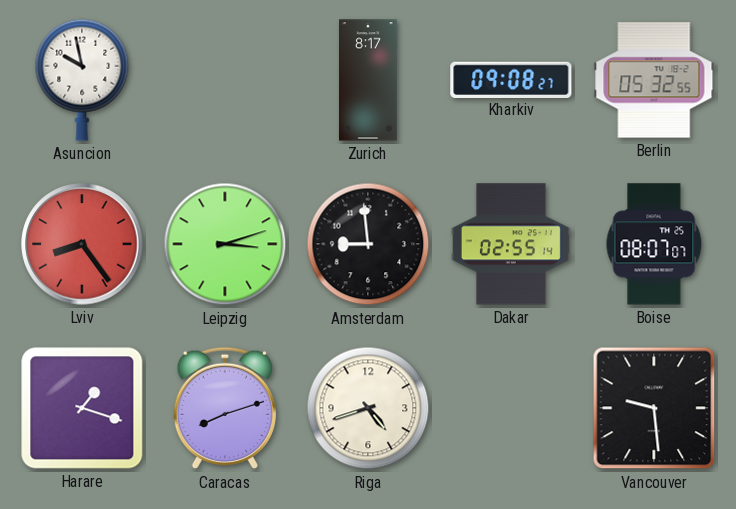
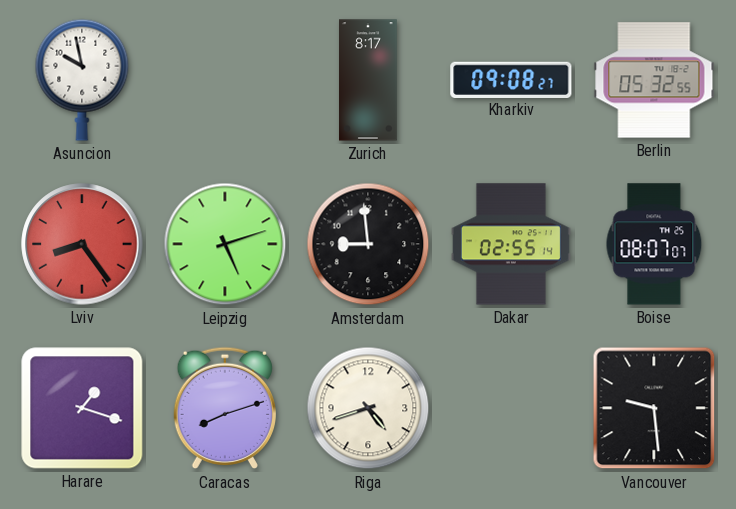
Leipzig: 3:12 -> 5:12 (225, 244)
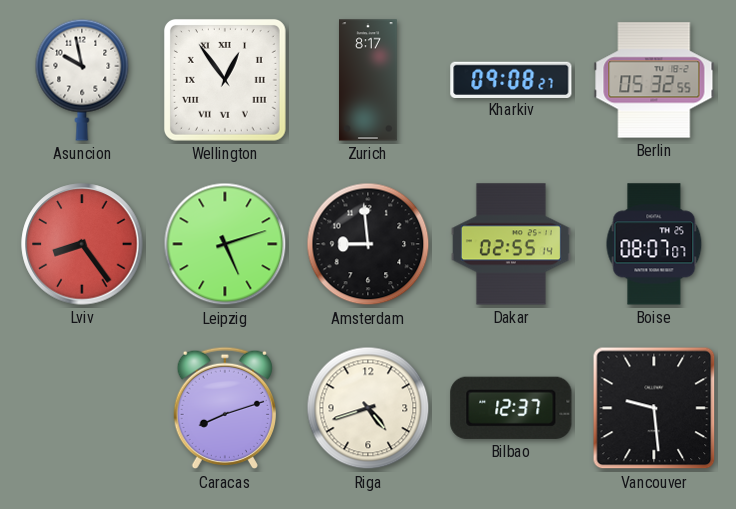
Wellington: none -> 12:54 (225, 80)
Harare: 1:18 -> none (82, 408)
Bilbao: none -> 12:37 (511, 408)
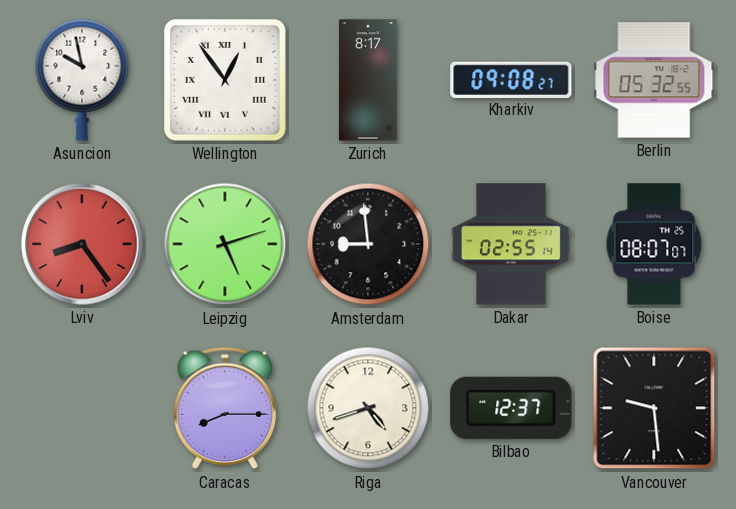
Caracas: 8:12 -> 8:15 (224, 408)
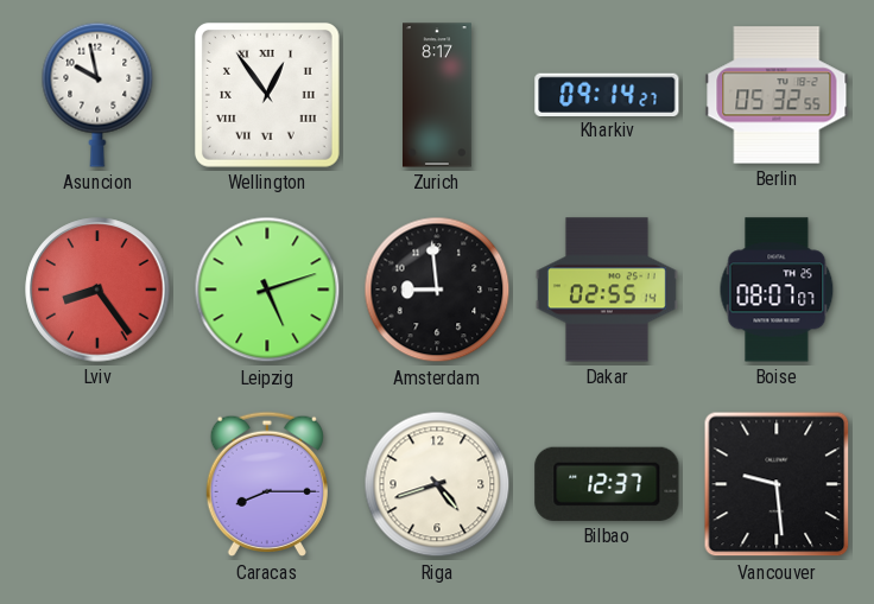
Kharkiv: 09:08 -> 09:14 (607, 94)
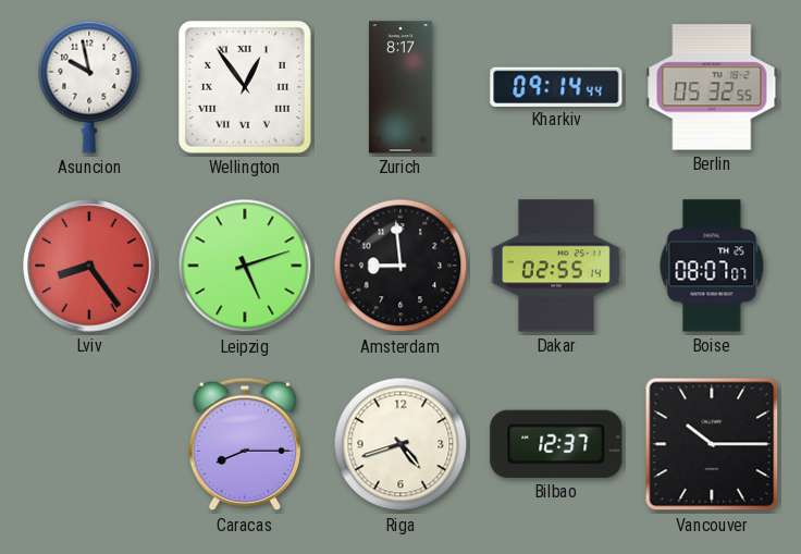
Kharkiv: 09:14:27 -> 09:14:44 (556, 86)
Vancouver: 9:29 -> 10:15 (712, 444)
